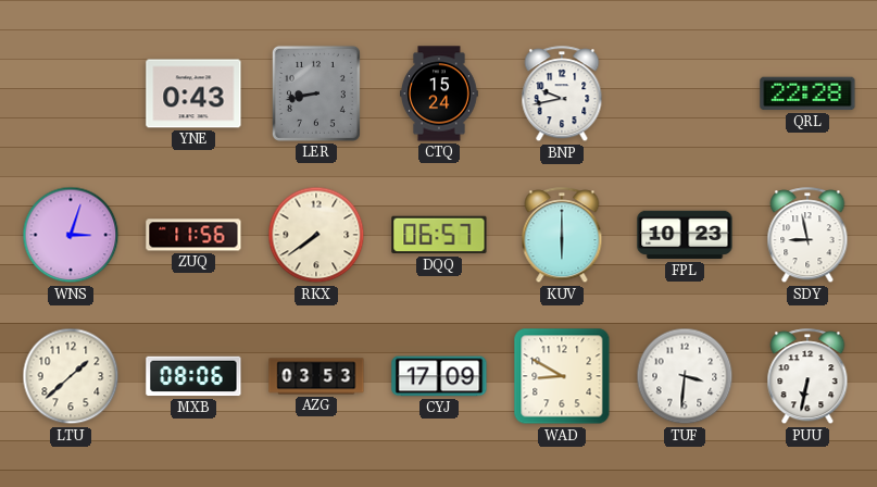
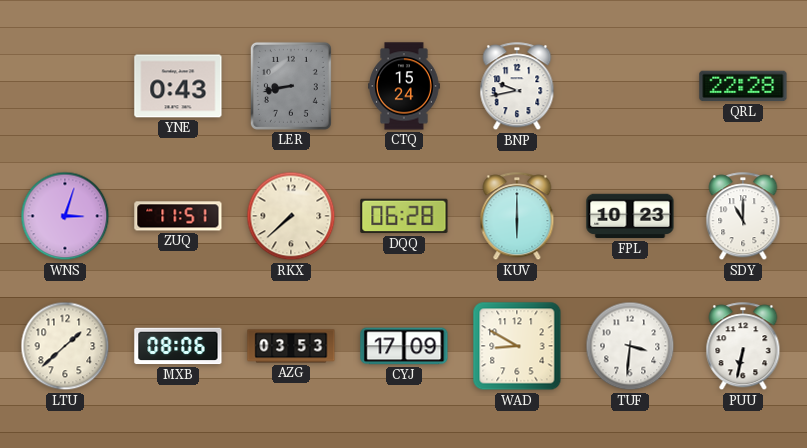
ZUQ: 11:56 -> 11:51 (178, 216)
RKX: 7:39 -> 7:38 (291, 216)
DQQ: 06:57 -> 06:28 (404, 216)
SDY: 8:58 -> 11:00 (743, 217)
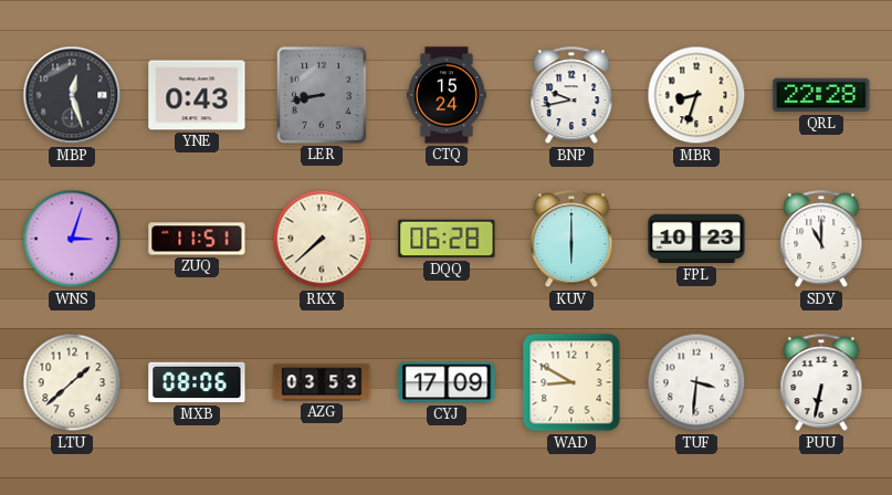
MBP: none -> 12:27 (72, 95)
MBR: none -> 8:33 (696, 95)
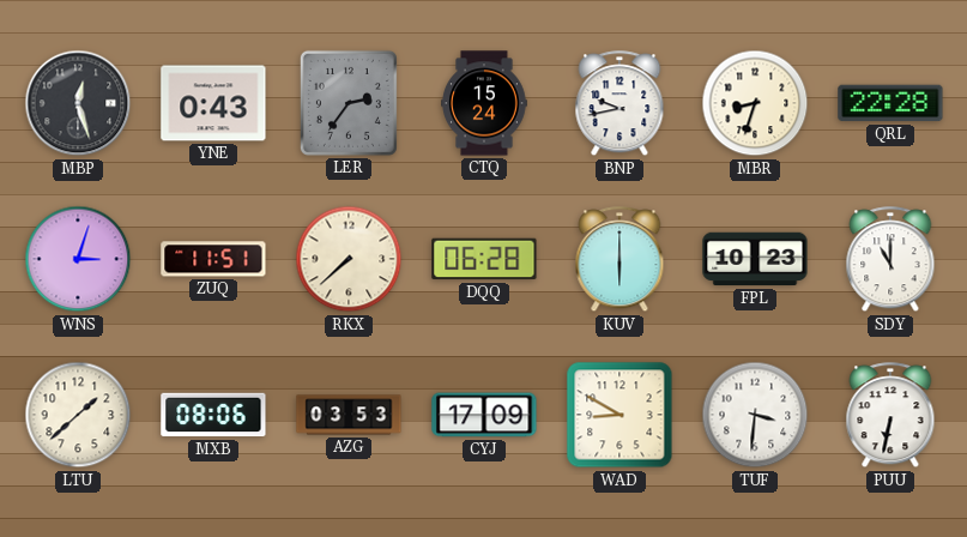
LER: 8:43 -> 2:36 (349, 103)
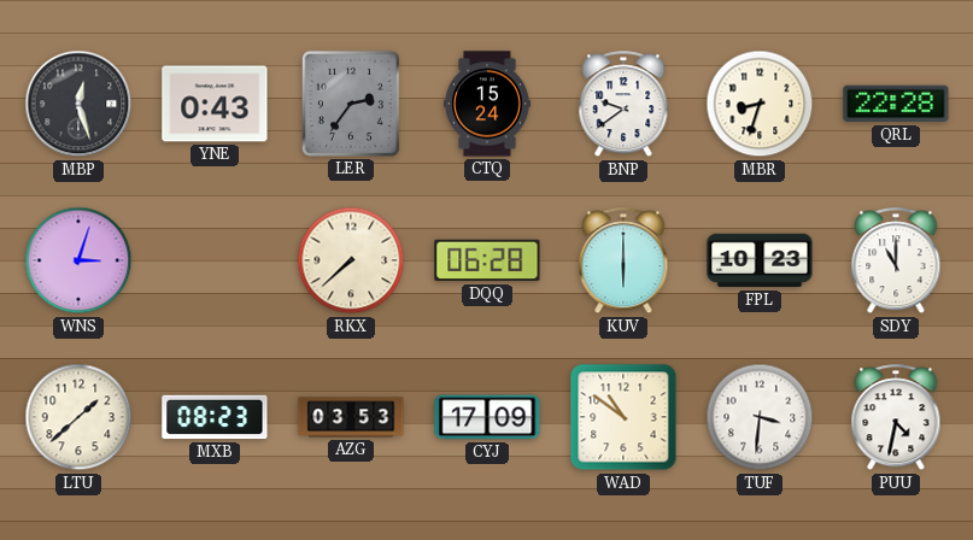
BNP: 9:43 -> 9:39 (623, 105)
ZUQ: 11:51 -> none (213, 259)
MXB: 08:06 -> 08:23 (215, 417)
WAD: 8:50 -> 10:51 (623, 417)
PUU: 6:32 -> 4:32 (896, 418)
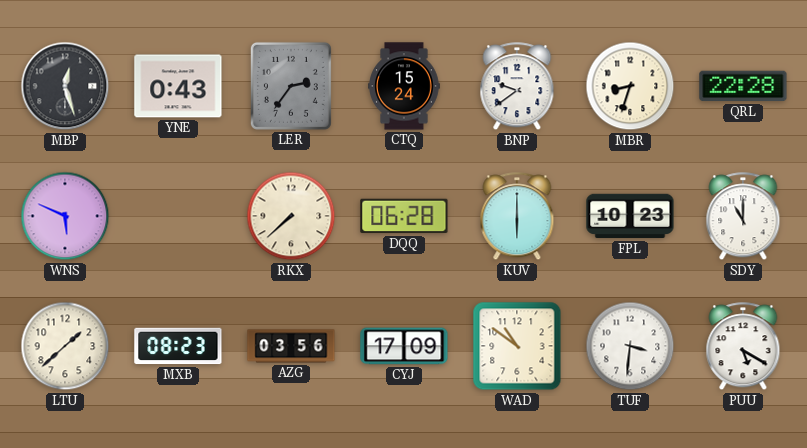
WNS: 3:03 -> 5:49 (65, 216)
AZG: 03:53 -> 03:56 (291, 346)
PUU: 4:32 -> 5:20 (743, 347)
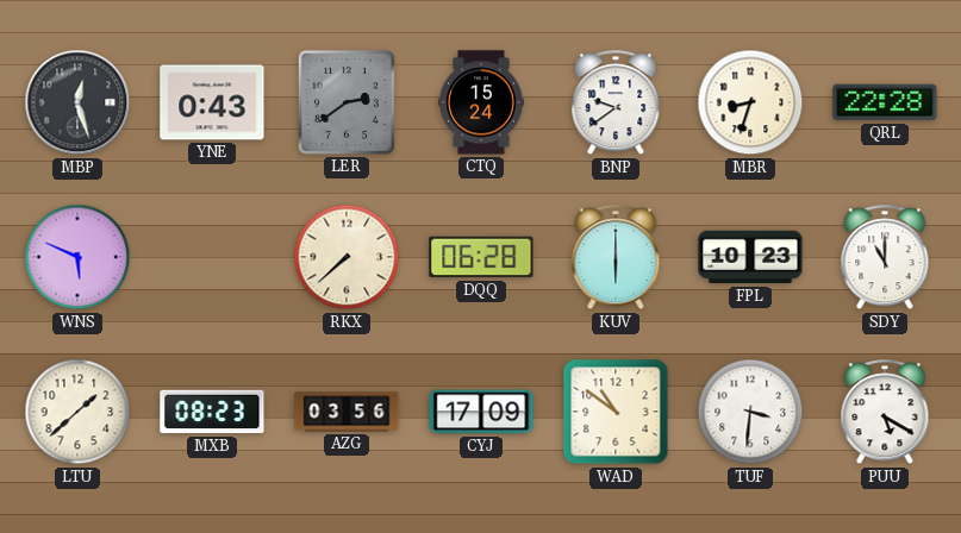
LER: 2:36 -> 2:39 (347, 102)
